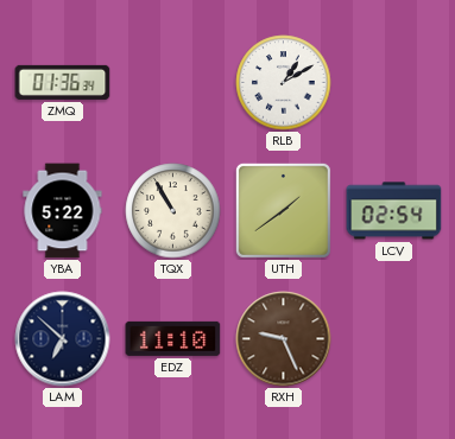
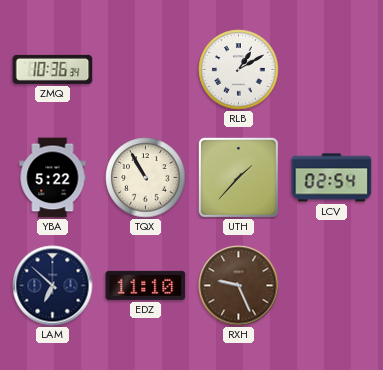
ZMQ: 01:36 -> 10:36 (53, 69)
UTH: 1:39 -> 1:37 (238, 177)
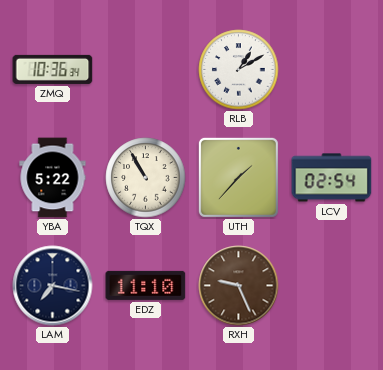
LAM: 6:52 -> 7:17 (53, 286)
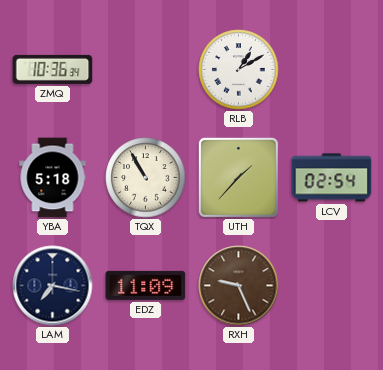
YBA: 5:22 -> 5:18 (53, 178)
EDZ: 11:10 -> 11:09 (146, 285)
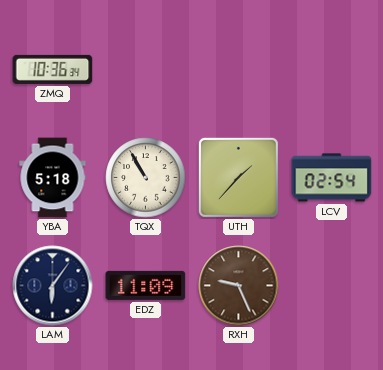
RLB: 1:10 -> none (239, 70)
LAM: 7:17 -> 6:06 (53, 286)
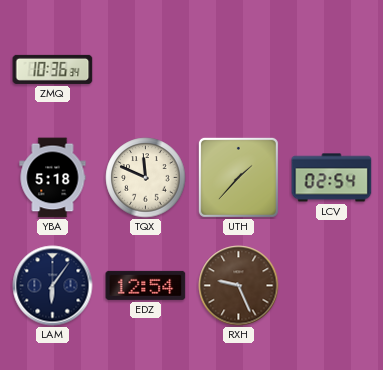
TQX: 10:55 -> 11:49 (146, 178)
EDZ: 11:09 -> 12:54 (146, 285)
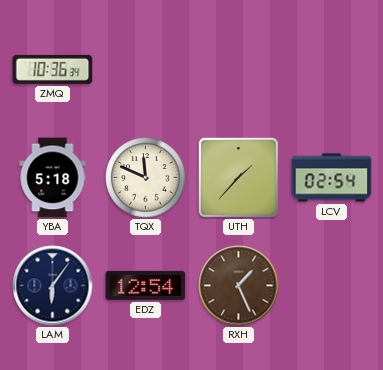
RXH: 9:26 -> 1:26 (239, 286)
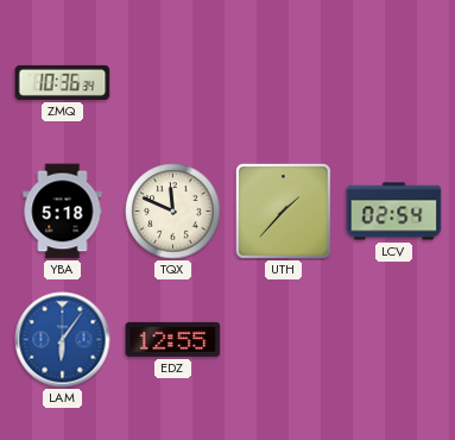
LAM dial: navy -> blue (63, 340)
EDZ: 12:54 -> 12:55 (173, 339)
RXH: 1:26 -> none (239, 286)
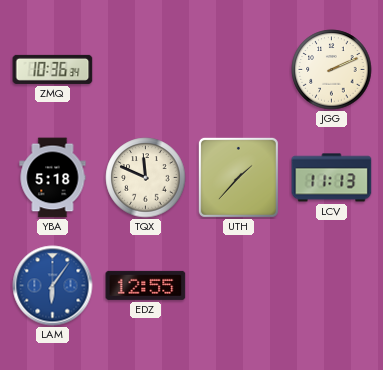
JGG: none -> 2:11 (332, 70)
LCV: 02:54 -> 11:13 (332, 178)
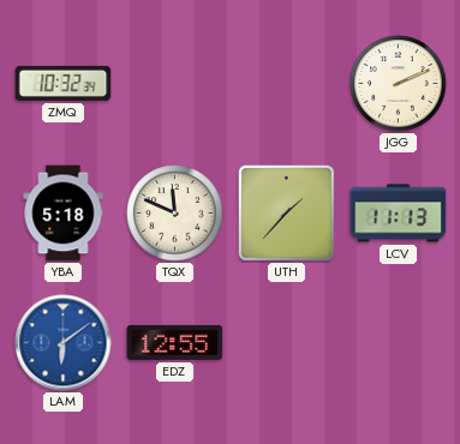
ZMQ: 10:36 -> 10:32 (64, 83)
LAM: 6:06 -> 6:09 (64, 343)
